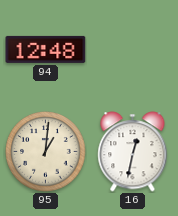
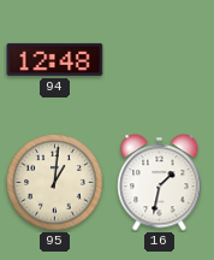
16: 12:32 -> 1:32 (160, 183)
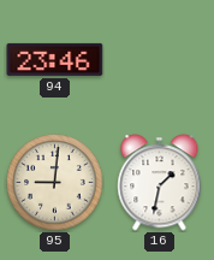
94: 12:48 -> 23:46 (55, 59)
95: 1:01 -> 9:01 (55, 183)
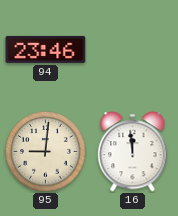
16: 1:32 -> 11:59 (133, 152)
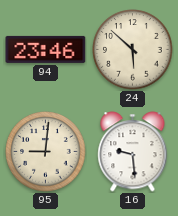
24: none -> 5:52 (133, 50)
16: 11:59 -> 9:29 (133, 152)
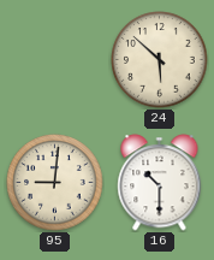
94: 23:46 -> none (46, 49)
16: 9:29 -> 10:30 (160, 183)
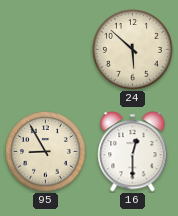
95: 9:01 -> 8:55 (46, 152)
16: 10:30 -> 12:30 (133, 152)
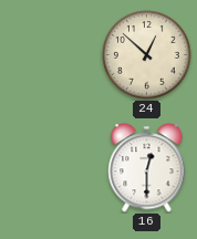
24: 5:52 -> 12:52 (147, 55)
95: 8:55 -> none (46, 152)
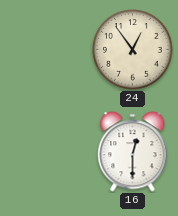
24: 12:52 -> 12:54 (133, 50)
